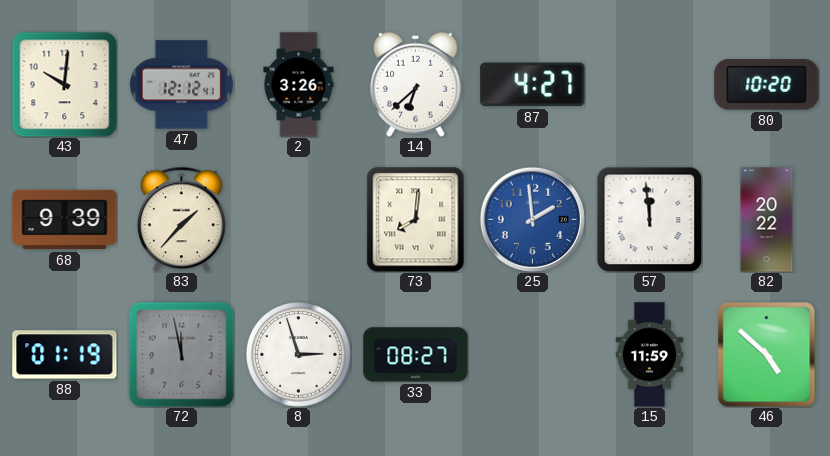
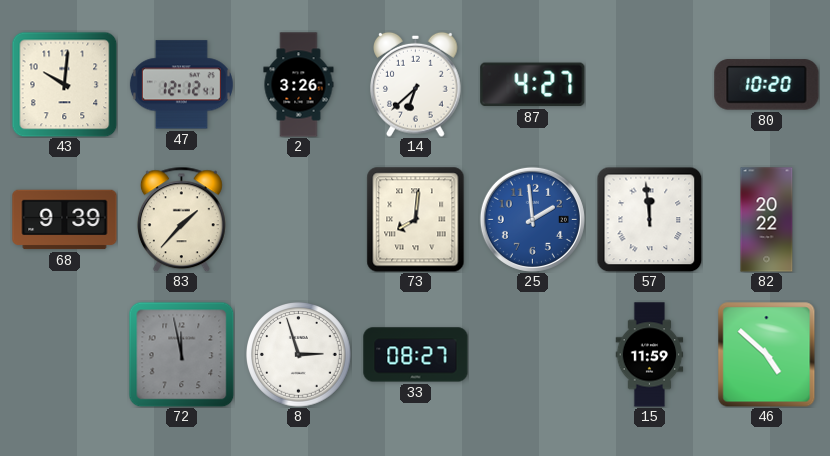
88: 01:19 -> none (65, 355)
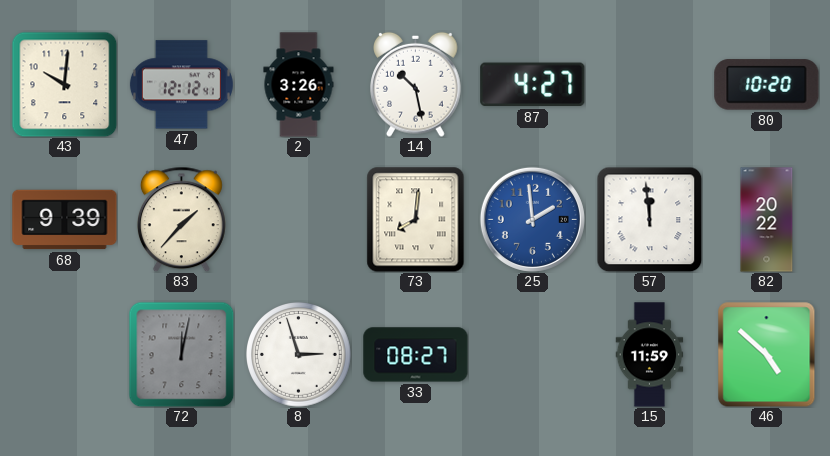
14: 6:38 -> 10:28 (416, 84)
72: 11:58 -> 12:02 (181, 354)
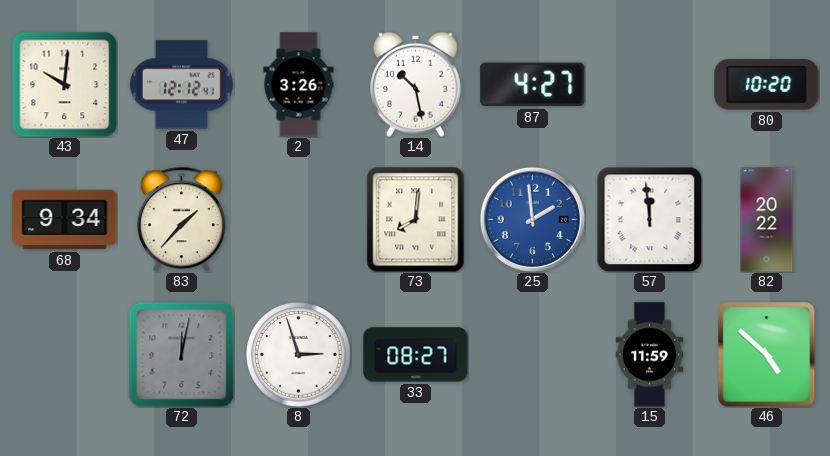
68: 9:39 -> 9:34 (65, 220)
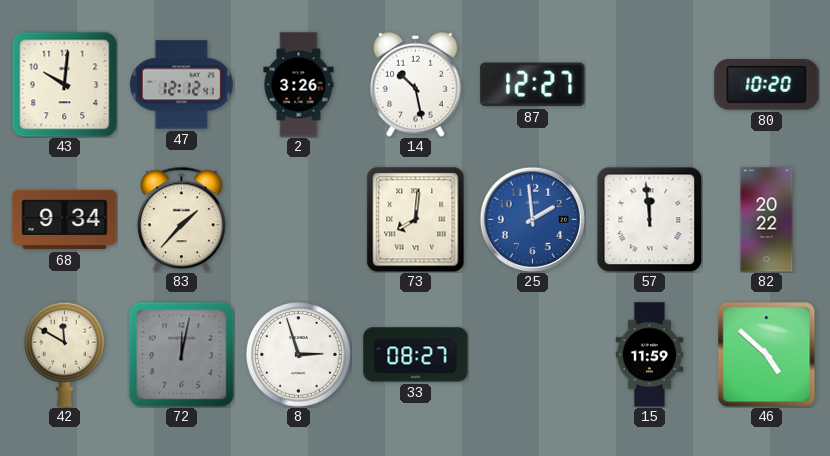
87: 4:27 -> 12:27 (533, 85)
42: none -> 11:50 (65, 354)
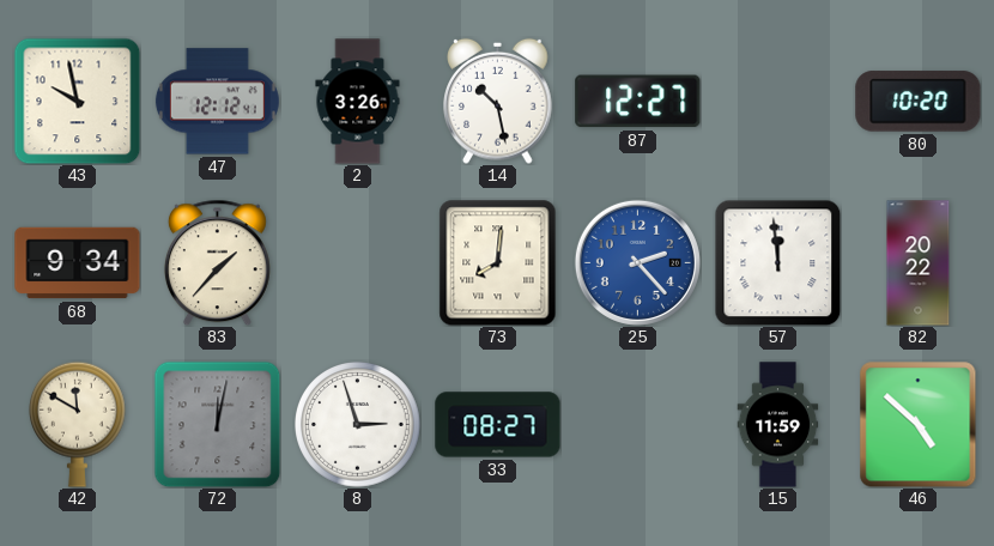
43: 10:01 -> 9:58 (77, 101)
25: 1:59 -> 2:23 (637, 262)
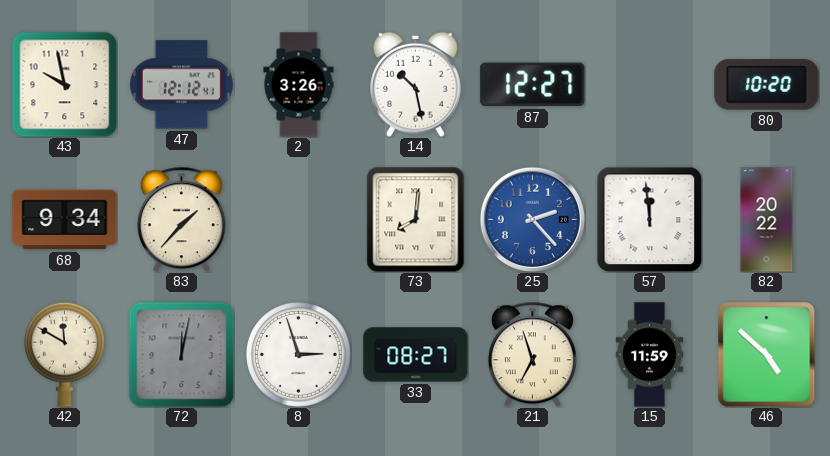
21: none -> 6:57 (532, 354)
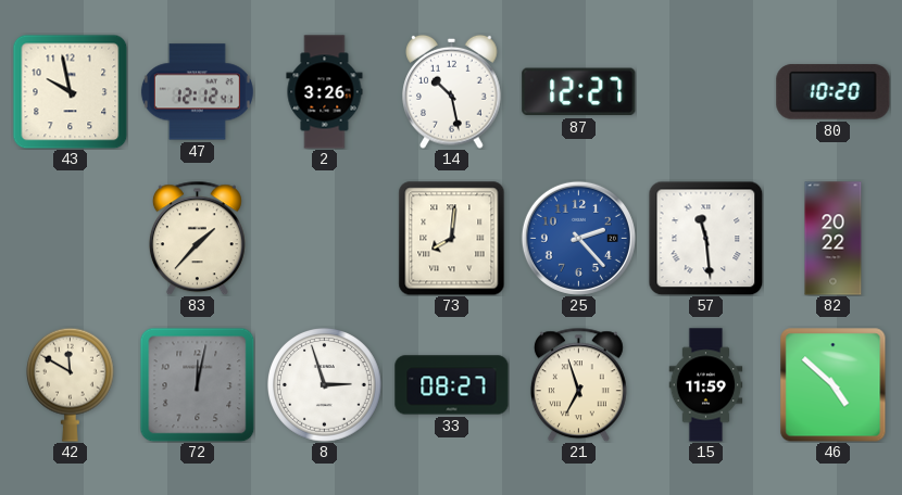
68: 9:34 -> none (65, 220)
57: 11:59 -> 11:29 (705, 238)
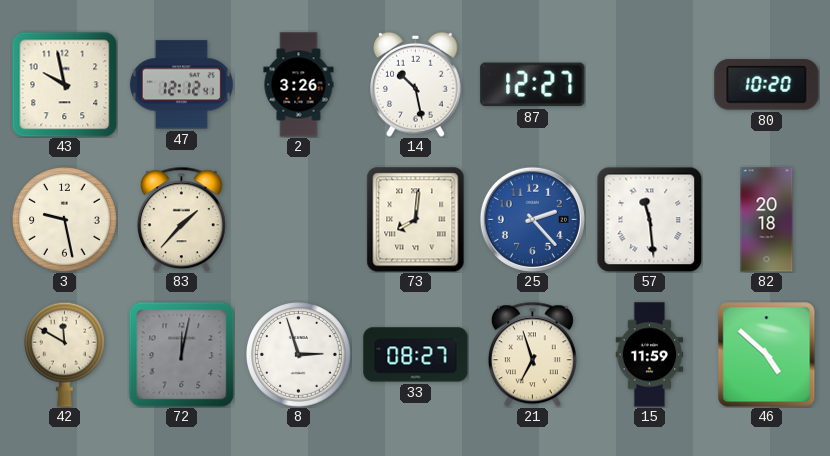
3: none -> 9:28 (65, 220)
82: 20:22 -> 20:18 (767, 220)
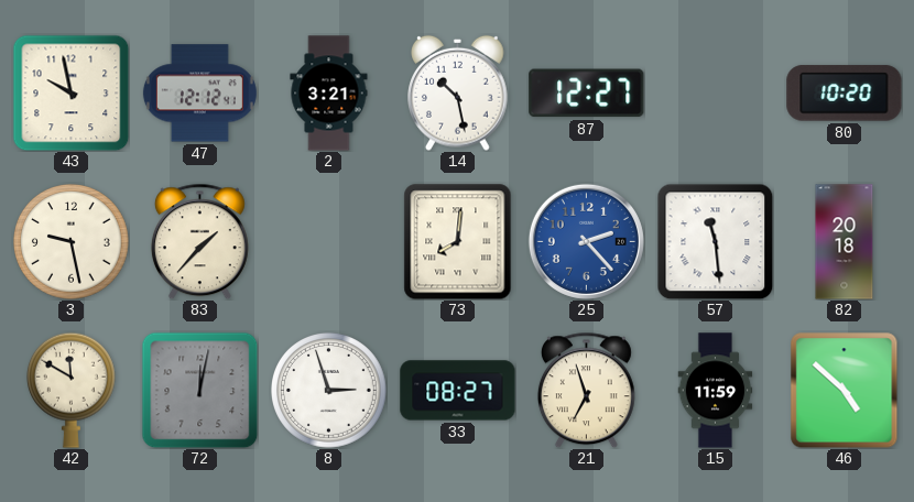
2: 3:26 -> 3:21 (329, 94)
